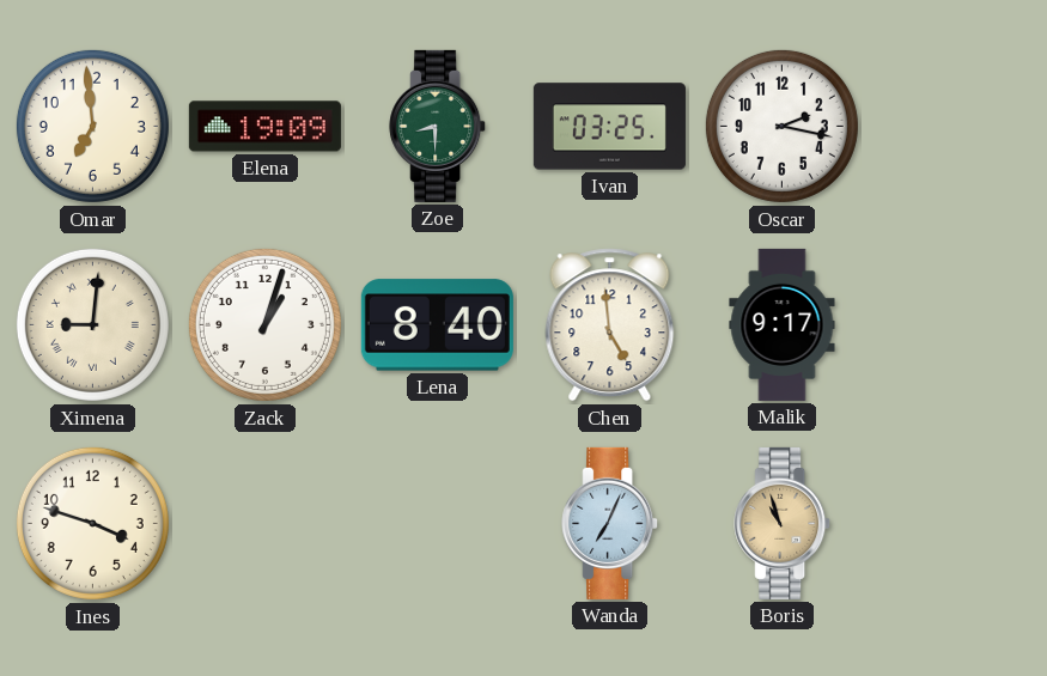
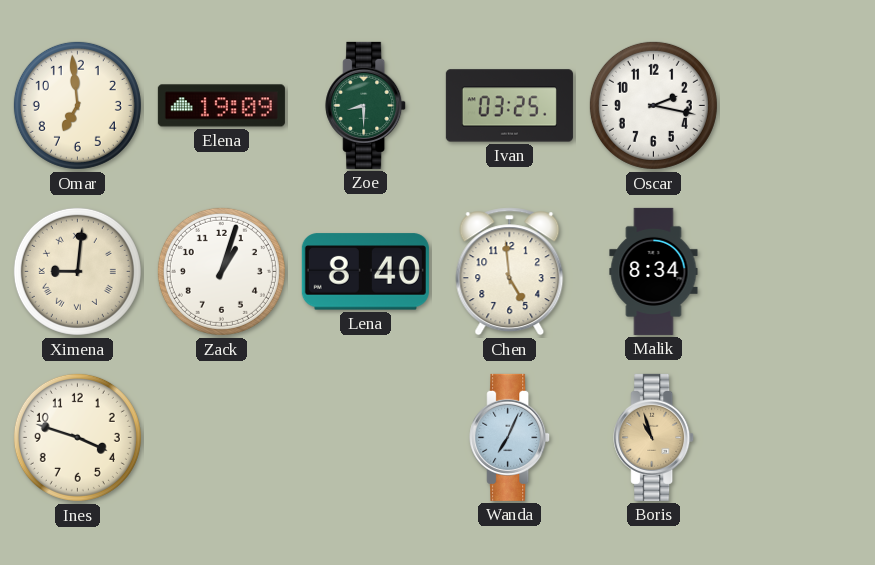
Malik: 9:17 -> 8:34 (654, 271)
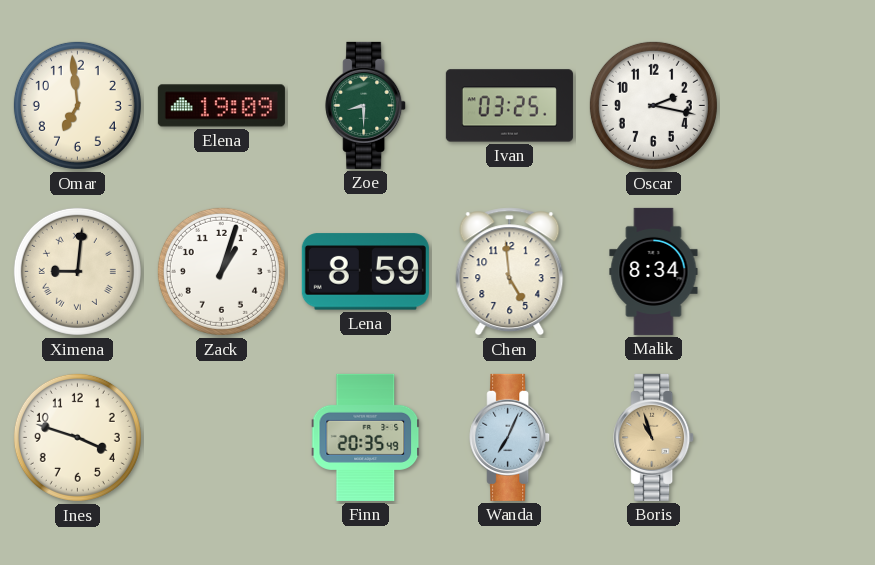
Lena: 8:40 -> 8:59 (365, 272)
Finn: none -> 20:35 (366, 437)
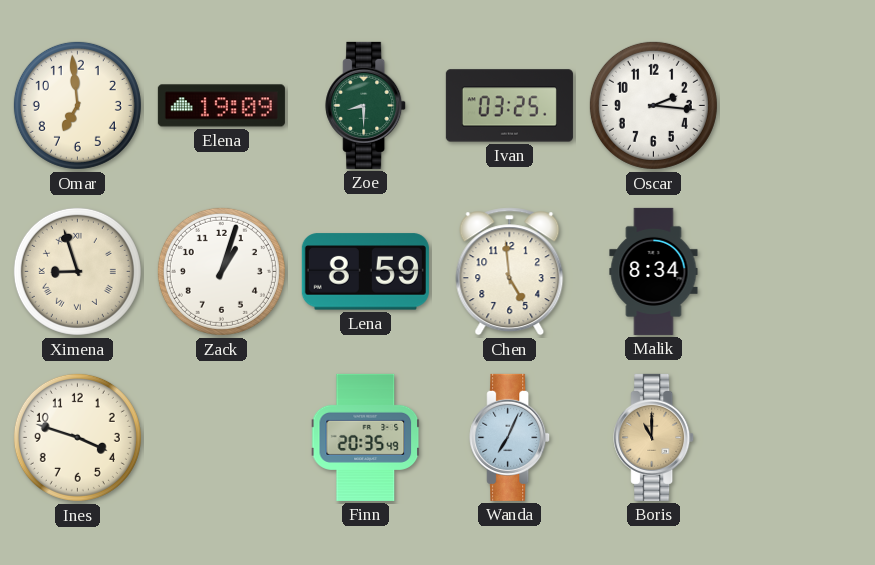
Oscar: 2:17 -> 2:16 (653, 105)
Ximena: 9:01 -> 8:57 (77, 271)
Boris: 10:57 -> 11:00 (654, 437)
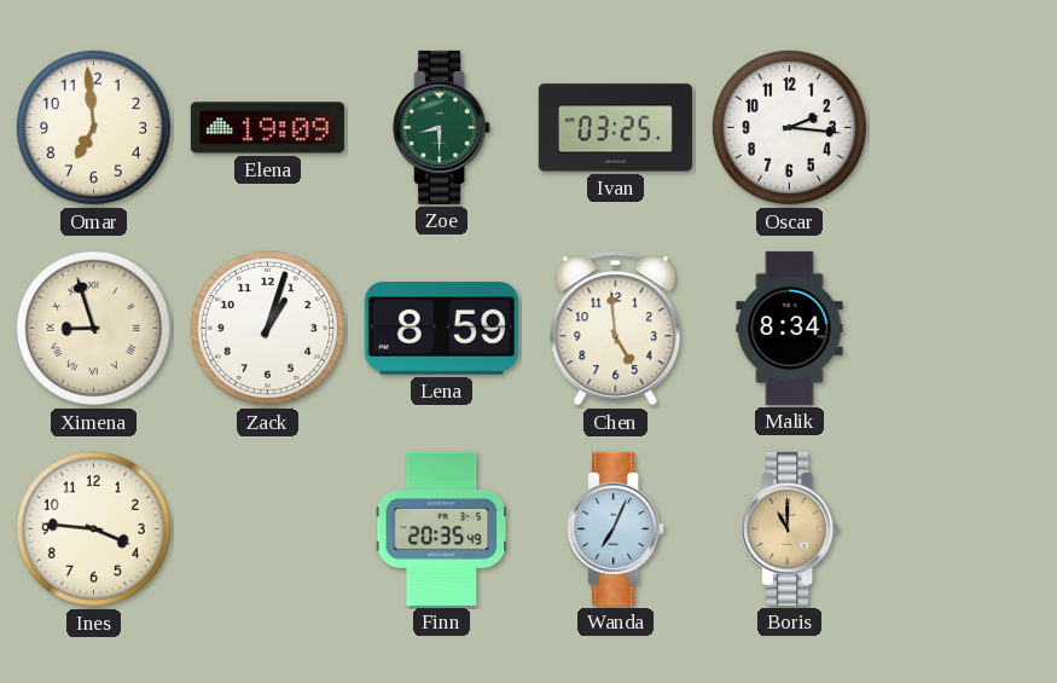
Ines: 3:48 -> 3:46 (93, 528)
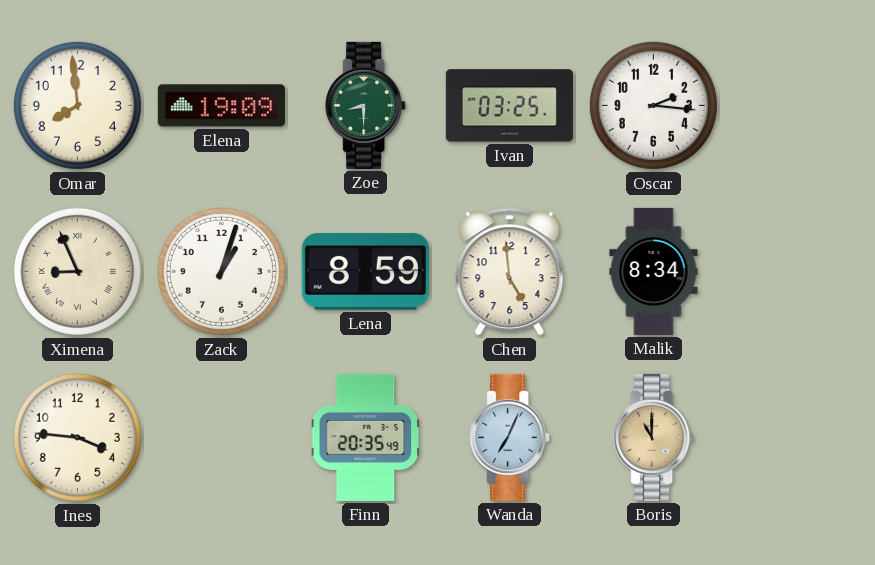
Omar: 6:59 -> 7:59 (77, 105)
Ximena: 8:57 -> 8:56 (77, 271)
